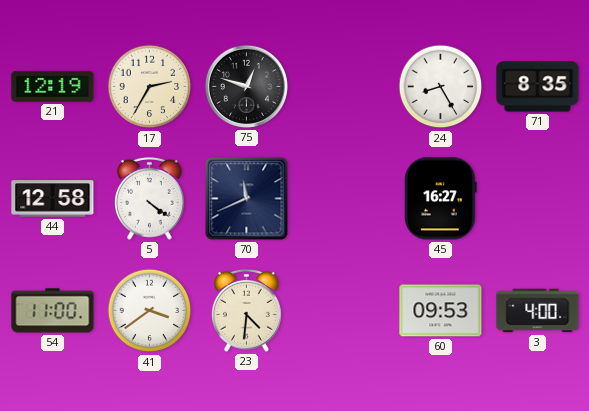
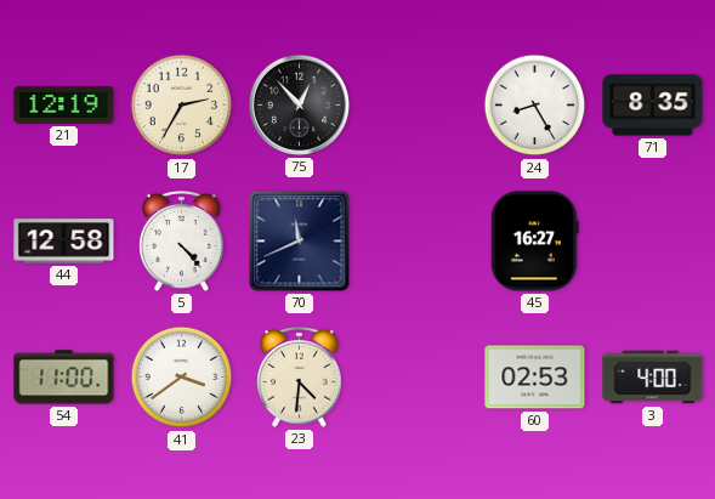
75: 12:48 -> 12:53 (299, 104)
5: 4:21 -> 4:23 (182, 242)
60: 09:53 -> 02:53 (535, 378)
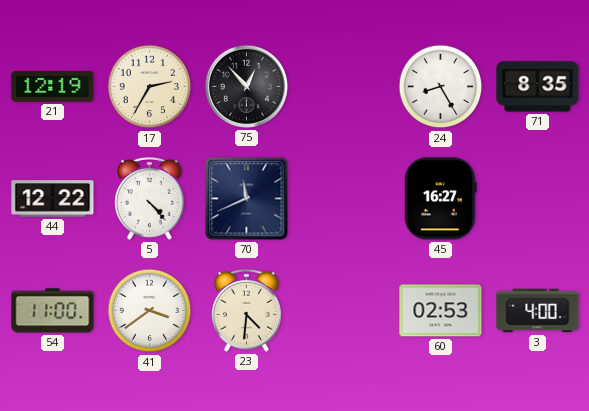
44: 12:58 -> 12:22 (53, 199)
